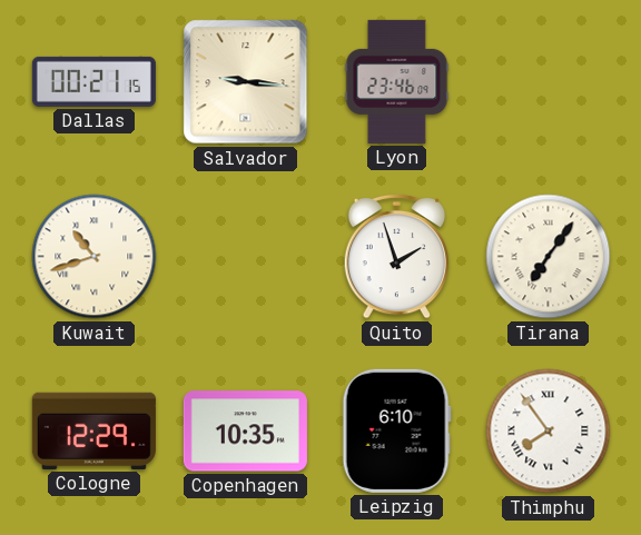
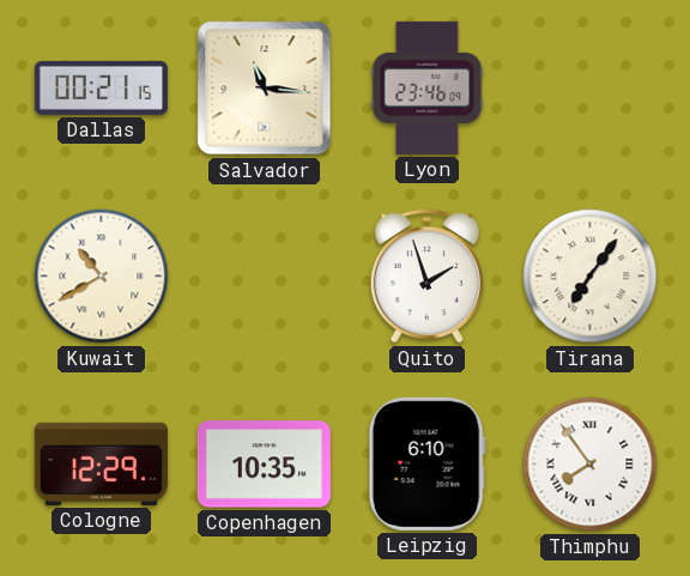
Salvador: 9:16 -> 11:16 (265, 89)
Kuwait: 10:42 -> 10:40 (102, 277)
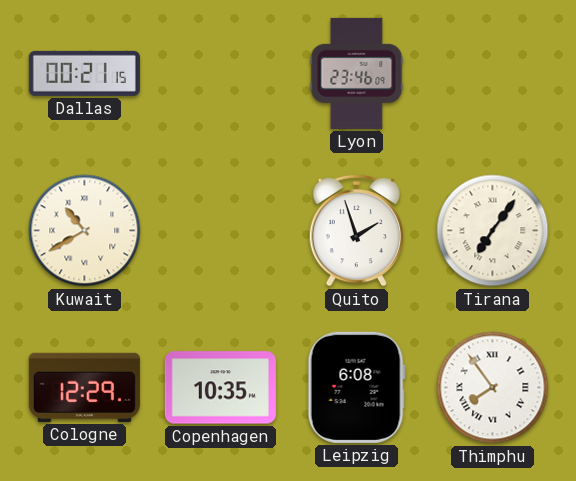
Salvador: 11:16 -> none (265, 89)
Leipzig: 6:10 -> 6:08 (356, 387)
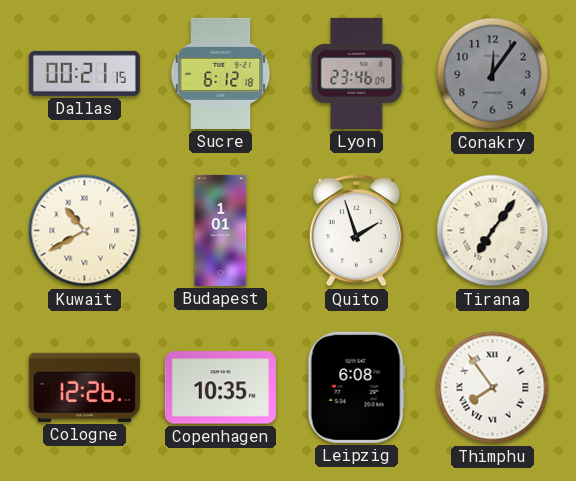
Sucre: none -> 6:12 (221, 73)
Conakry: none -> 12:06 (493, 74)
Budapest: none -> 1:01 (221, 230)
Cologne: 12:29 -> 12:26 (84, 387)
